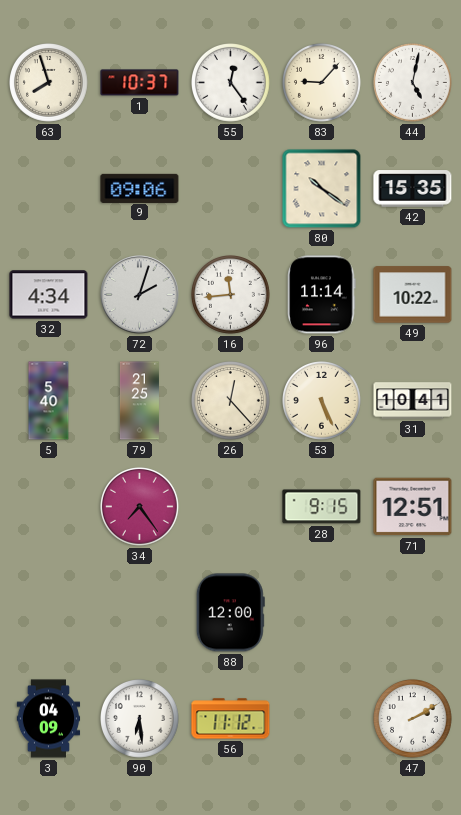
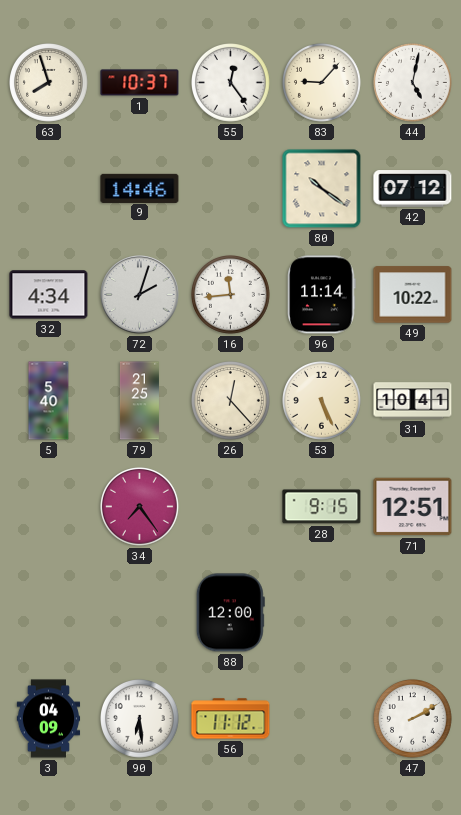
9: 09:06 -> 14:46 (140, 188)
42: 15:35 -> 07:12 (413, 189)
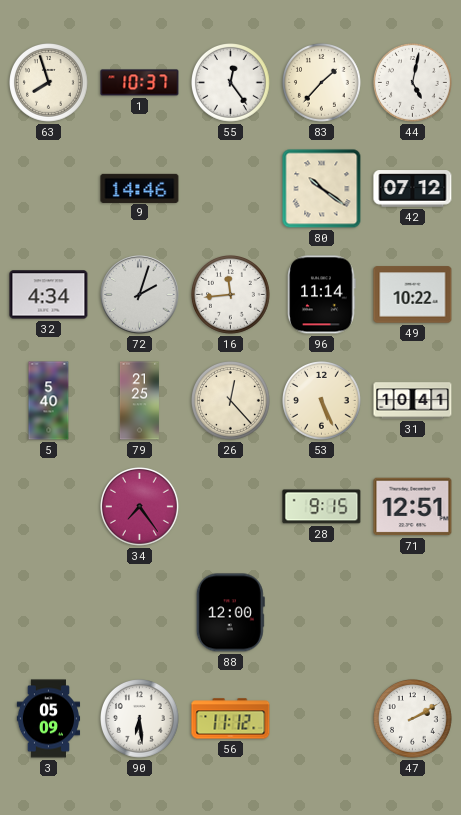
83: 9:07 -> 1:37 (322, 83)
3: 04:09 -> 05:09 (49, 719)
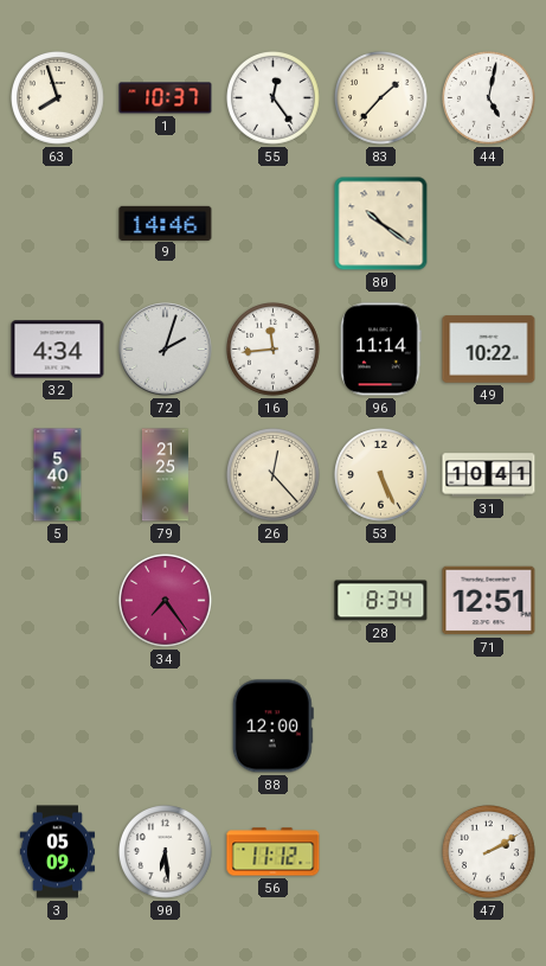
42: 07:12 -> none (413, 189)
28: 9:15 -> 8:34 (381, 601)
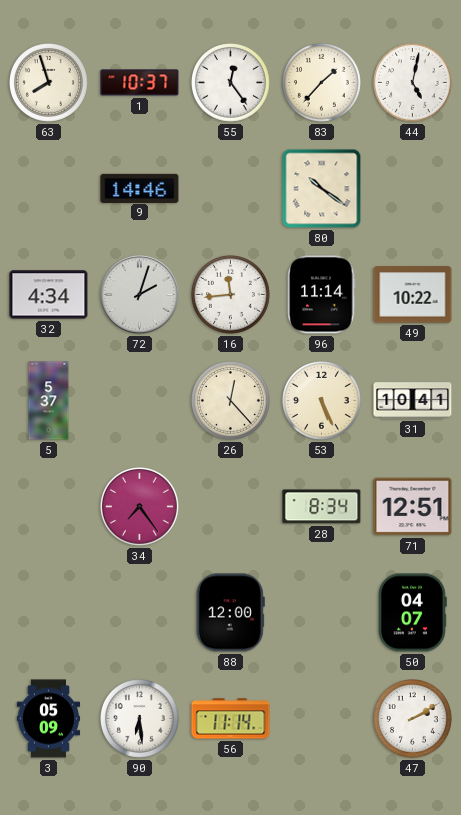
5: 5:40 -> 5:37 (49, 401)
79: 21:25 -> none (165, 475)
50: none -> 04:07 (413, 613)
56: 11:12 -> 11:14 (231, 719)
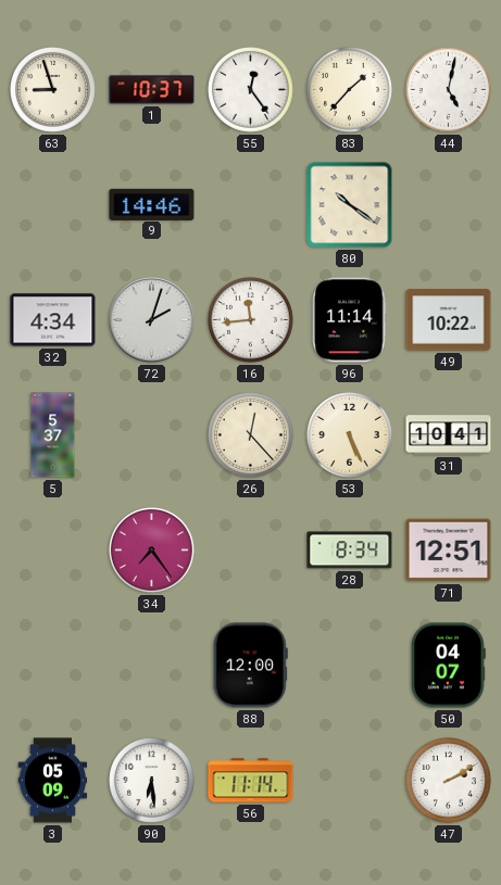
63: 7:57 -> 8:57 (53, 90)
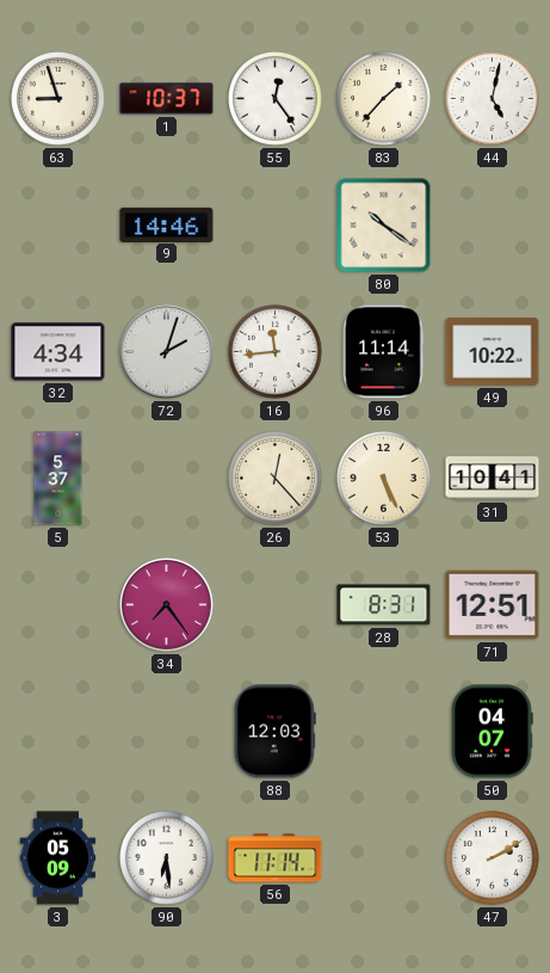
28: 8:34 -> 8:31 (384, 605)
88: 12:00 -> 12:03 (274, 732)
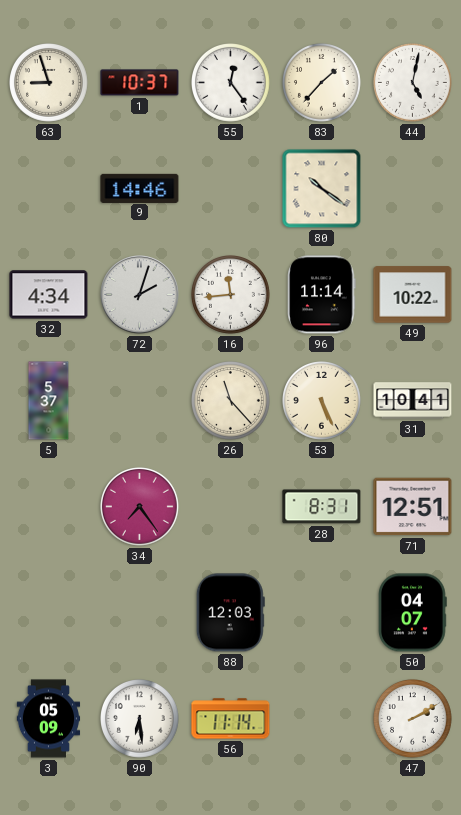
26: 12:23 -> 11:23 (231, 401)
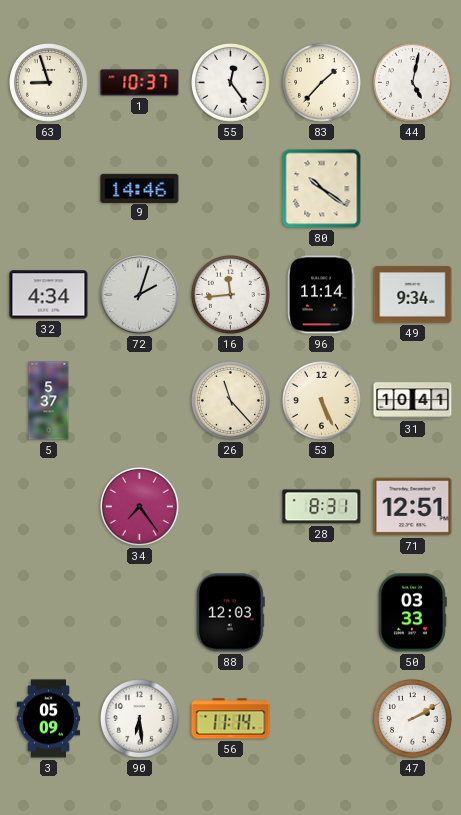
49: 10:22 -> 9:34 (413, 295)
50: 04:07 -> 03:33 (413, 613)
